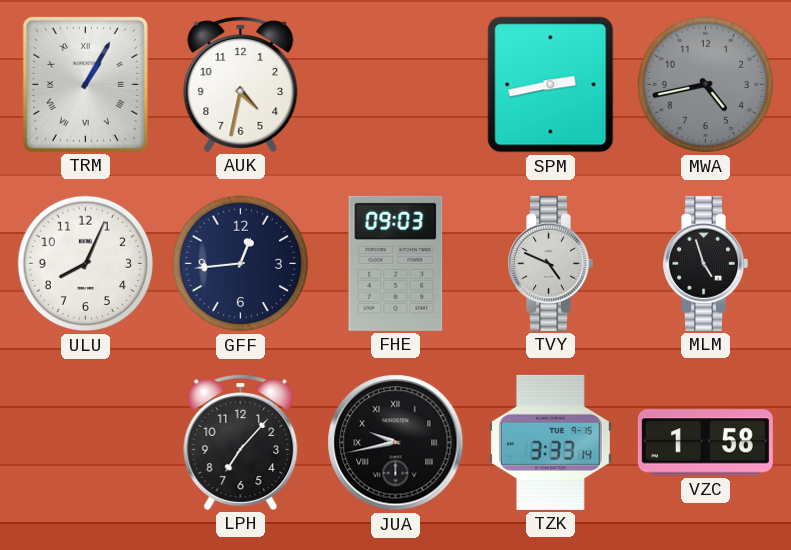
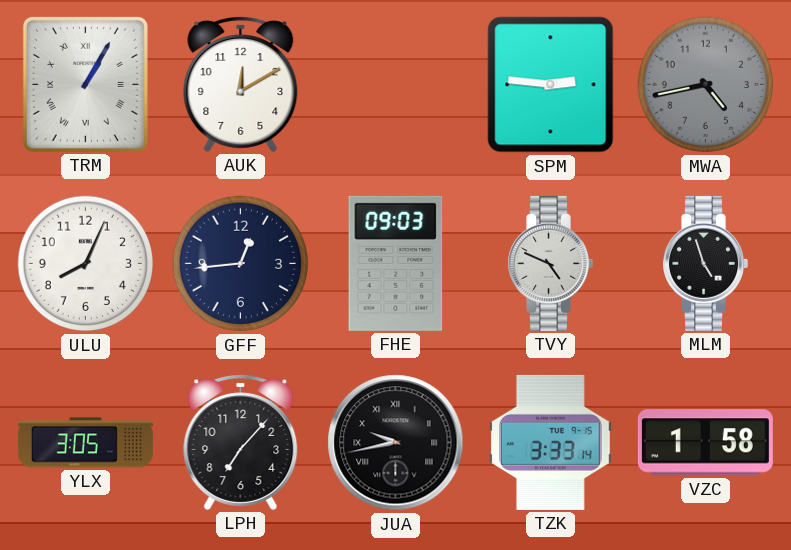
AUK: 4:32 -> 12:10 (241, 84)
SPM: 2:43 -> 2:46 (551, 85)
YLX: none -> 3:05 (85, 443)
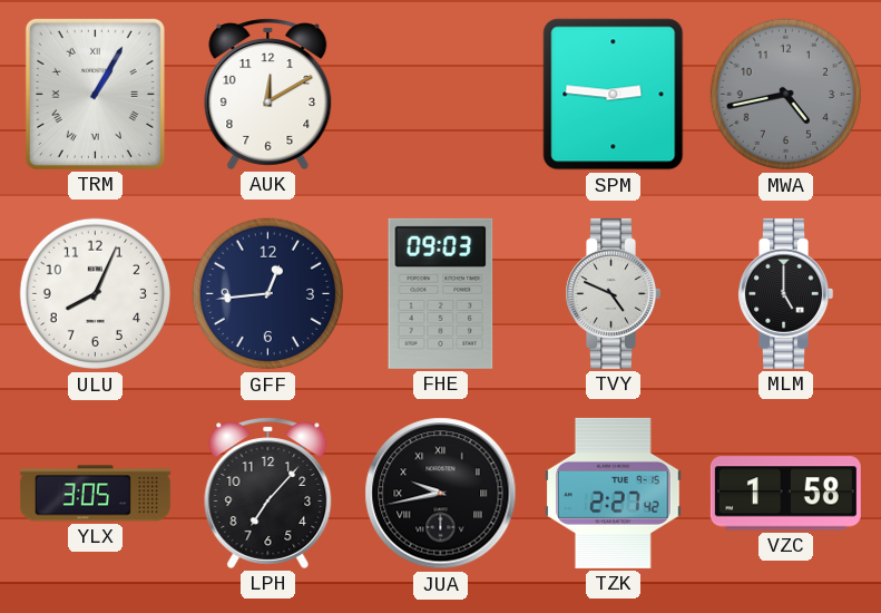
MLM: 4:57 -> 5:00 (785, 293)
TZK: 3:33 -> 2:27 (614, 493)
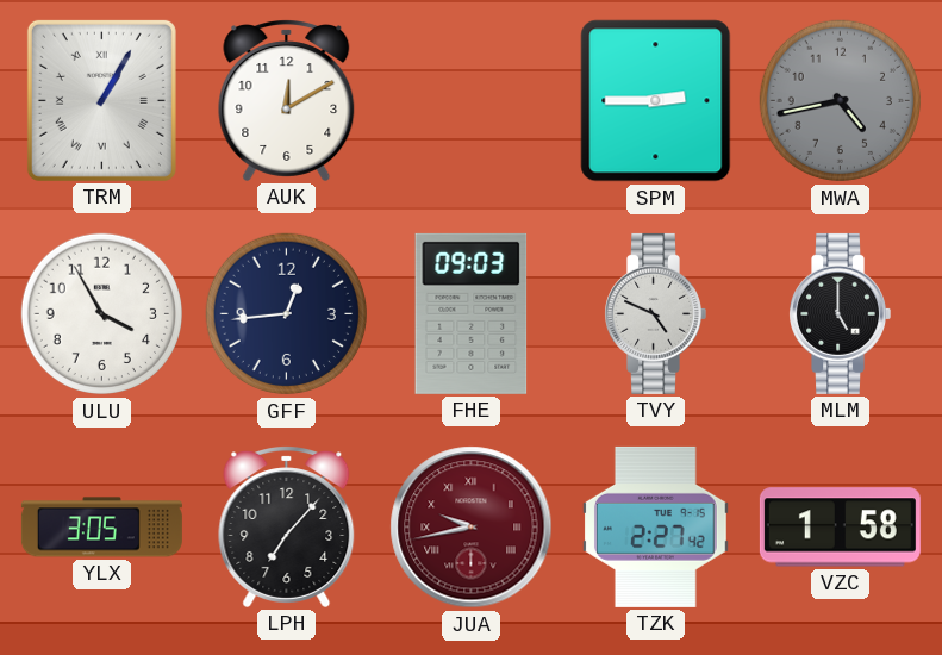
SPM: 2:46 -> 2:45 (656, 101)
ULU: 8:04 -> 3:55 (102, 314)
JUA dial: black -> burgundy (472, 528)
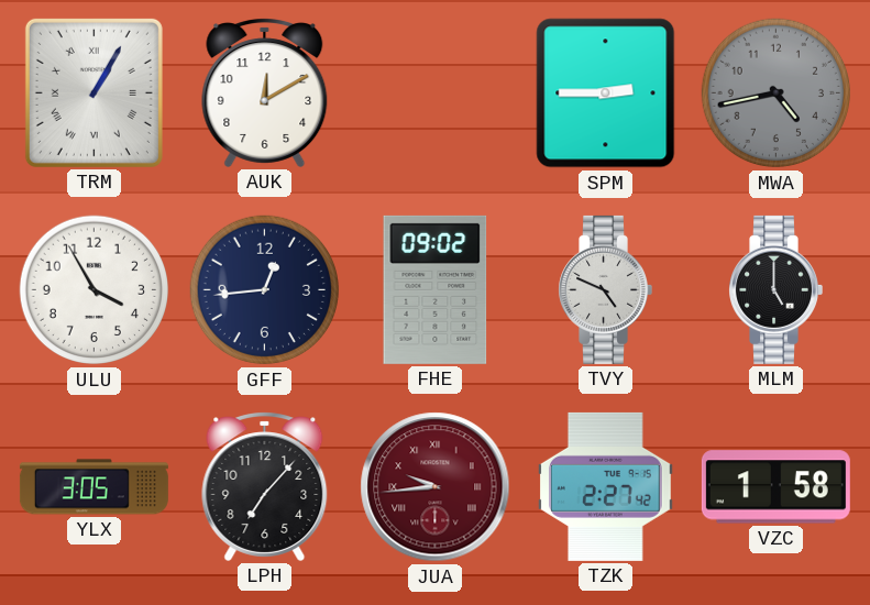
FHE: 09:03 -> 09:02 (436, 289)
JUA: 9:43 -> 9:44 (436, 487)
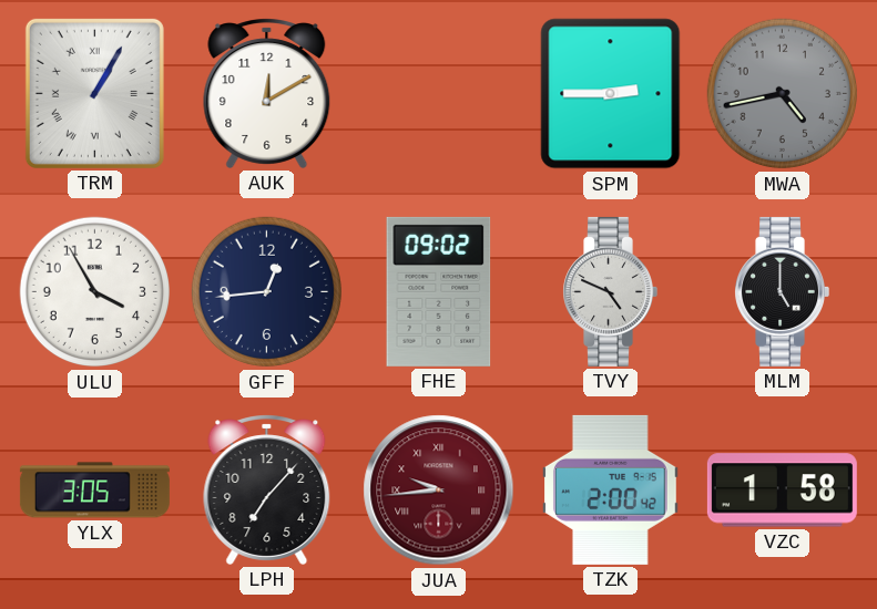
TZK: 2:27 -> 2:00 (611, 489)
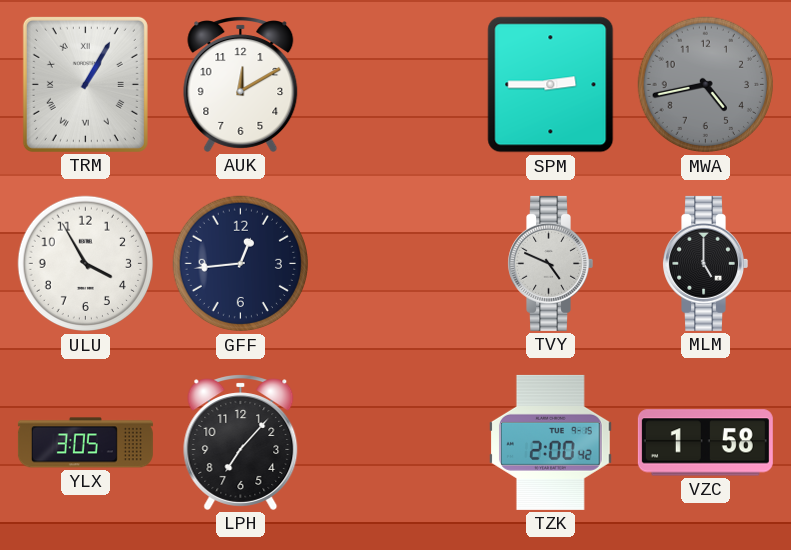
FHE: 09:02 -> none (439, 291)
JUA: 9:44 -> none (439, 491)
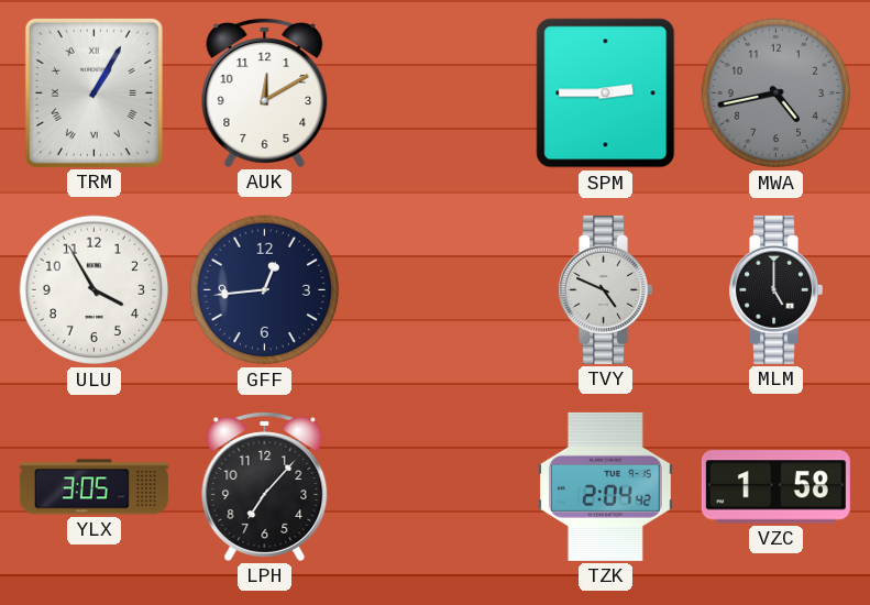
TZK: 2:00 -> 2:04 (606, 486)
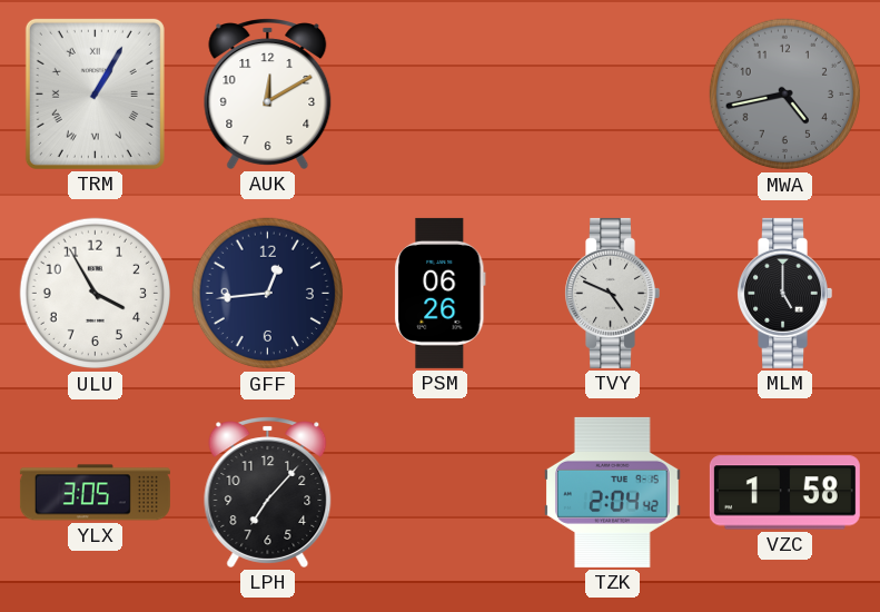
SPM: 2:45 -> none (606, 94)
PSM: none -> 06:26 (441, 293)
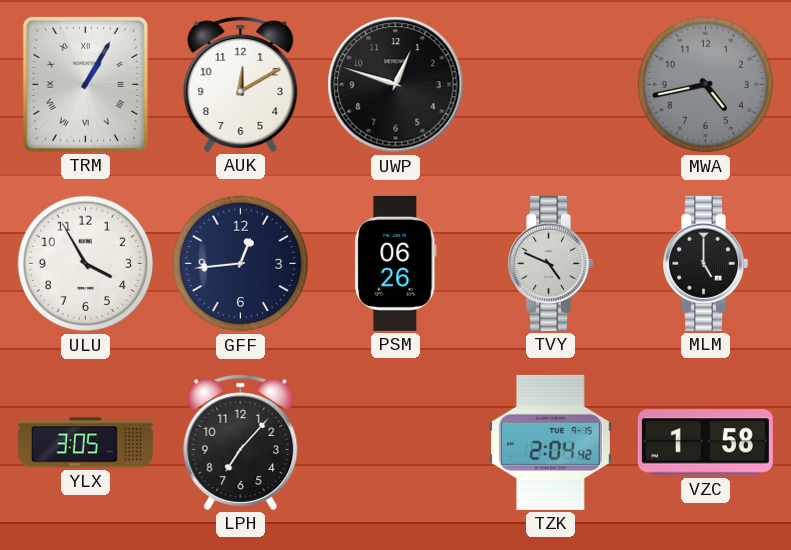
UWP: none -> 12:48 (396, 85)
